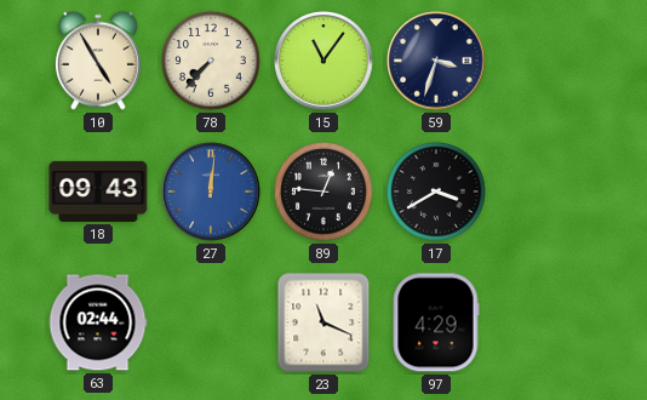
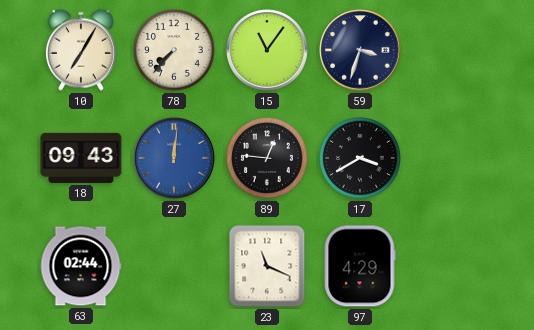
10: 4:55 -> 7:05 (81, 50)
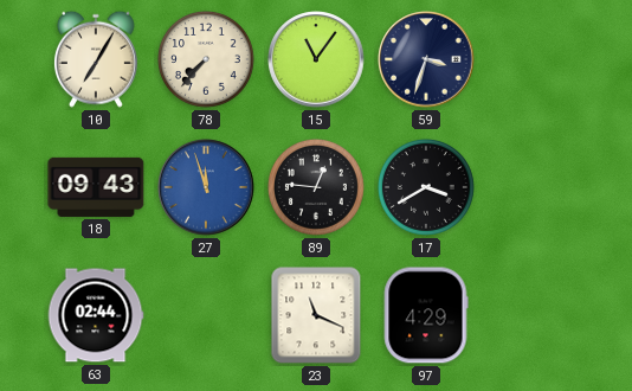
27: 12:01 -> 11:57 (206, 187)
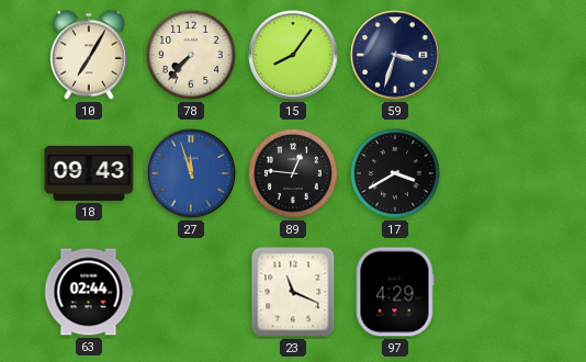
15: 11:06 -> 8:06 (293, 55)
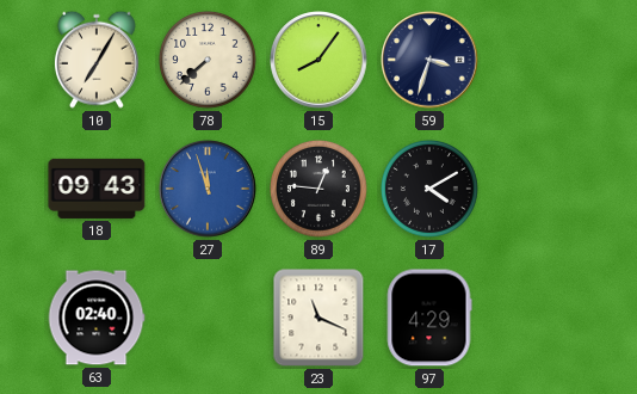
78: 7:37 -> 7:38 (208, 60)
17: 3:40 -> 4:10 (429, 189)
63: 02:44 -> 02:40 (97, 318)
